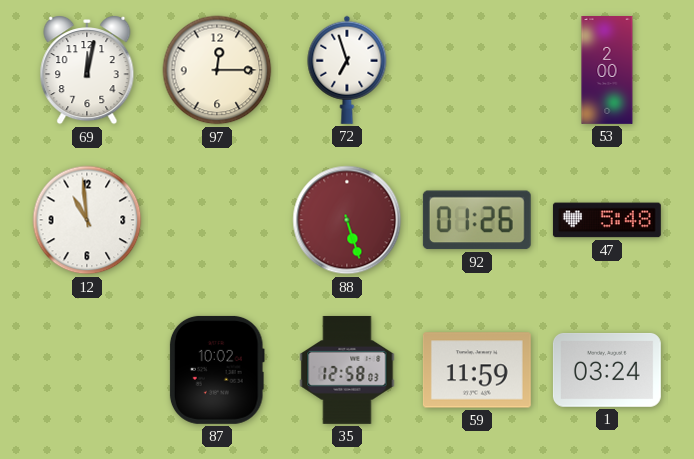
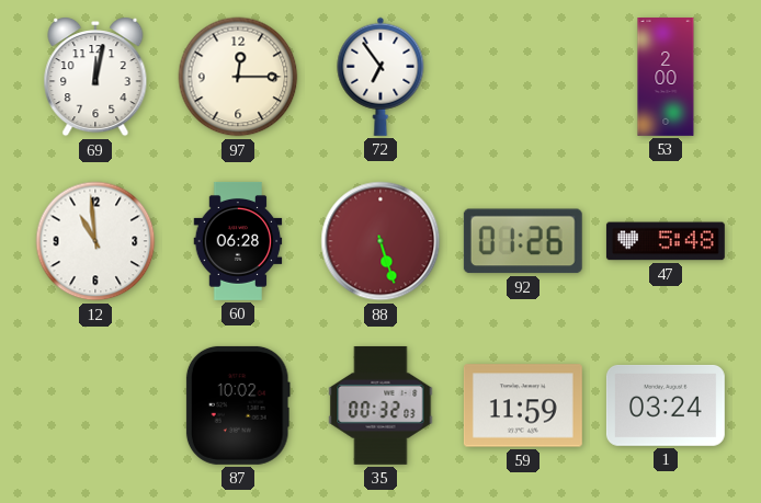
72: 6:57 -> 6:54 (380, 77)
60: none -> 06:28 (238, 241)
35: 12:58 -> 00:32 (380, 405)
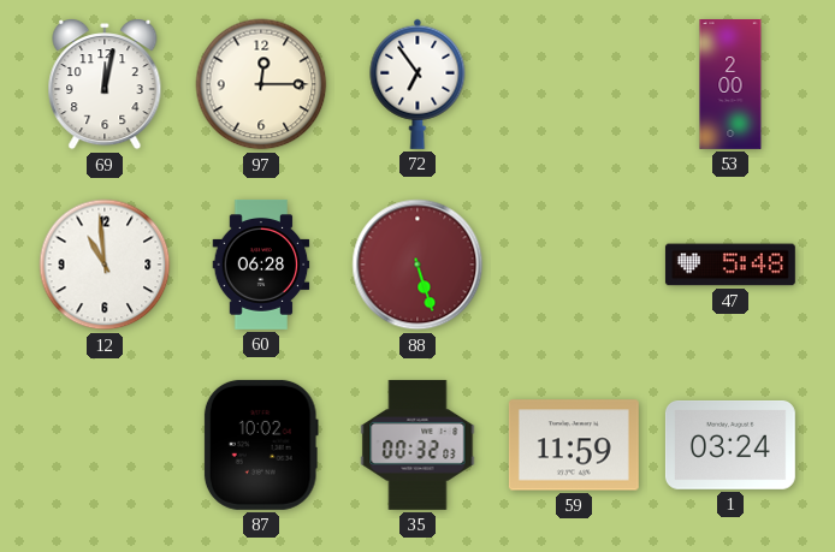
92: 01:26 -> none (523, 241)
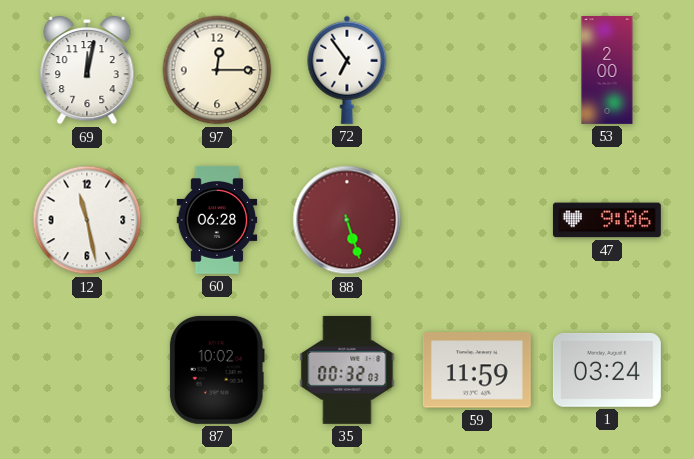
12: 10:59 -> 11:28 (87, 220)
47: 5:48 -> 9:06 (607, 220)
